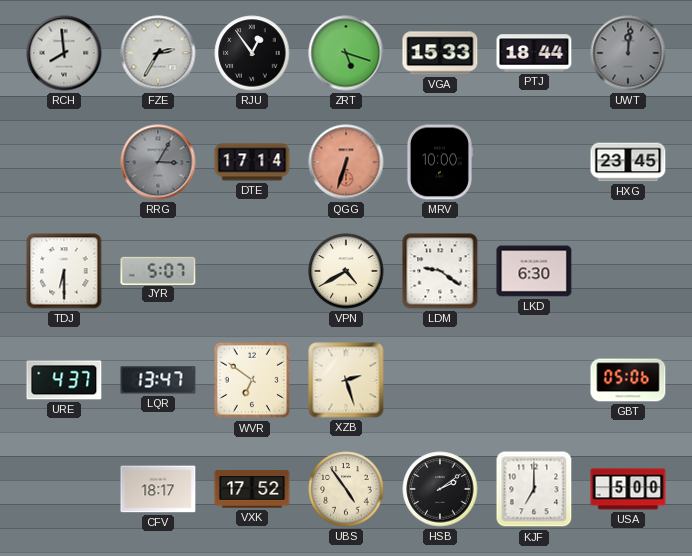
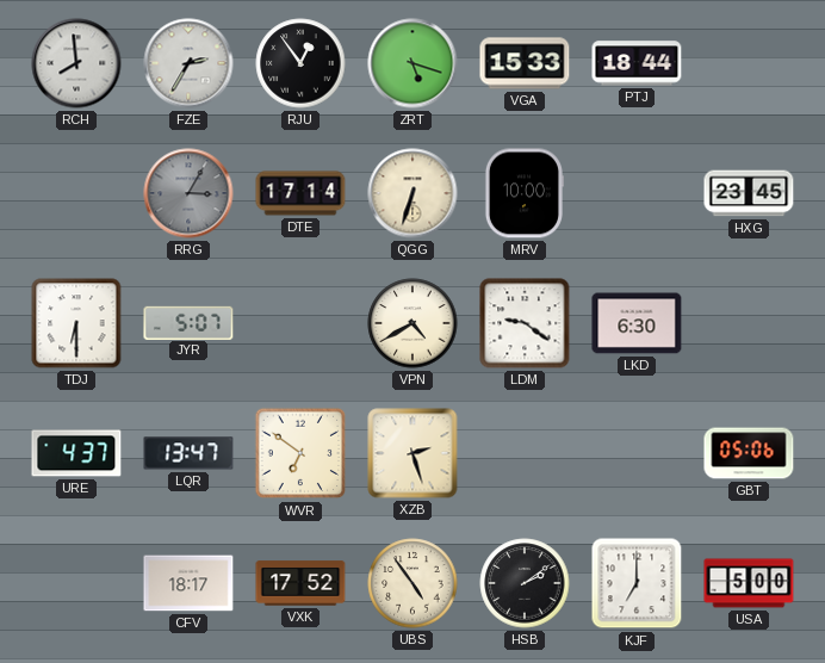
UWT: 12:01 -> none (628, 53)
QGG dial: salmon -> cream (412, 193)
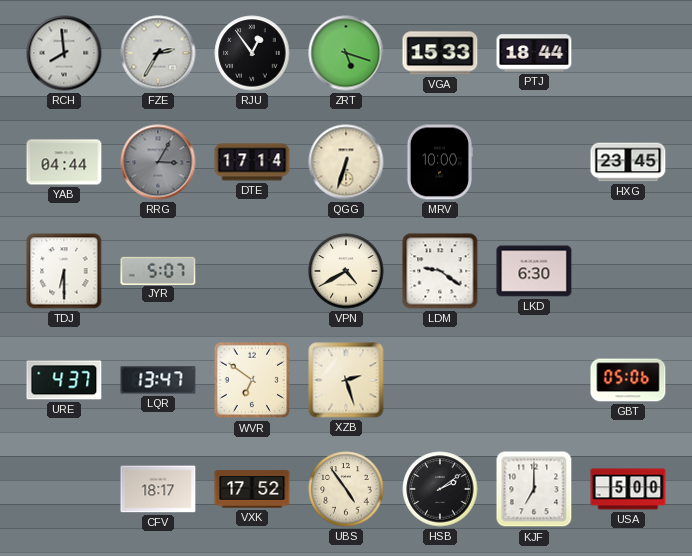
YAB: none -> 04:44 (64, 162)
